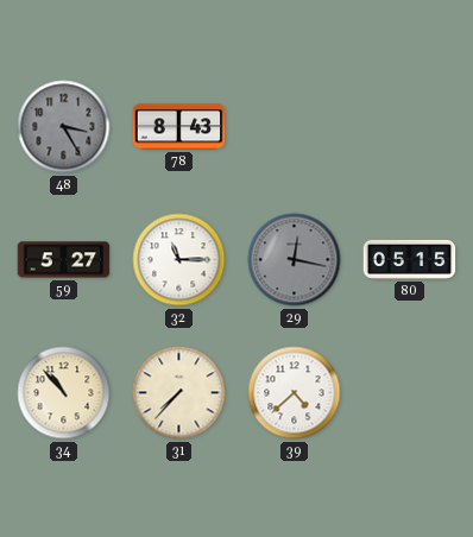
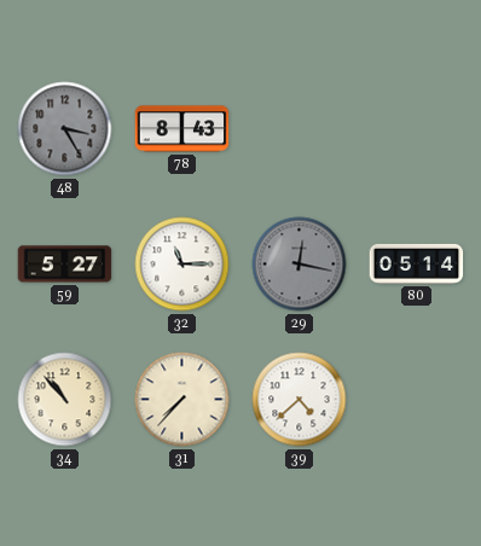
80: 05:15 -> 05:14 (417, 263)
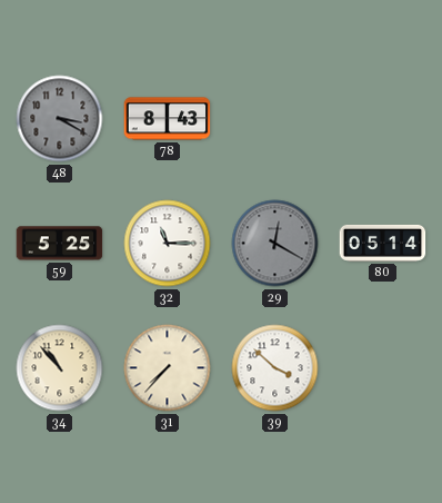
48: 3:25 -> 3:20 (60, 119)
59: 5:27 -> 5:25 (60, 244)
29: 12:17 -> 12:20 (275, 244)
39: 4:38 -> 3:52 (275, 368)
